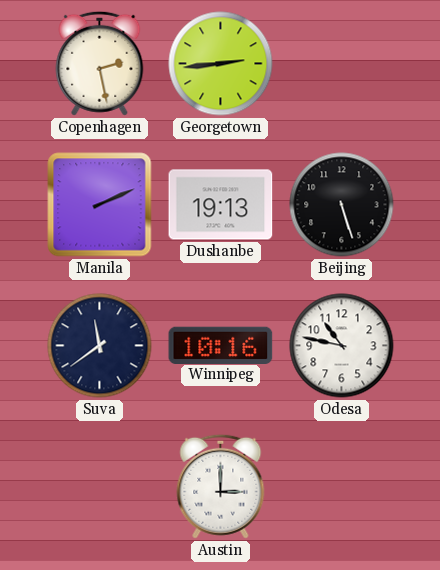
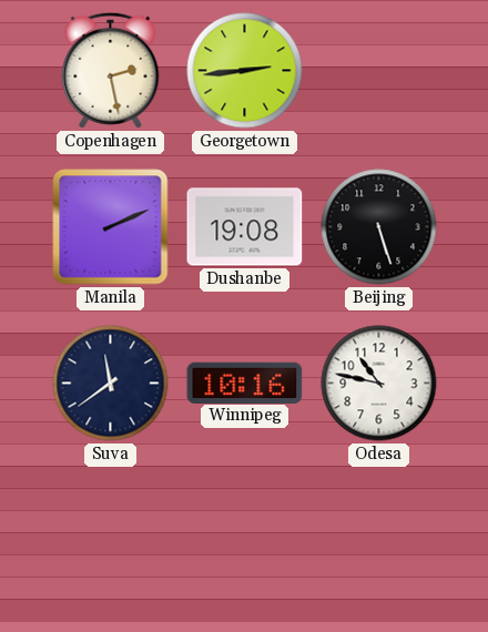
Dushanbe: 19:13 -> 19:08 (245, 227)
Austin: 3:00 -> none (221, 486)
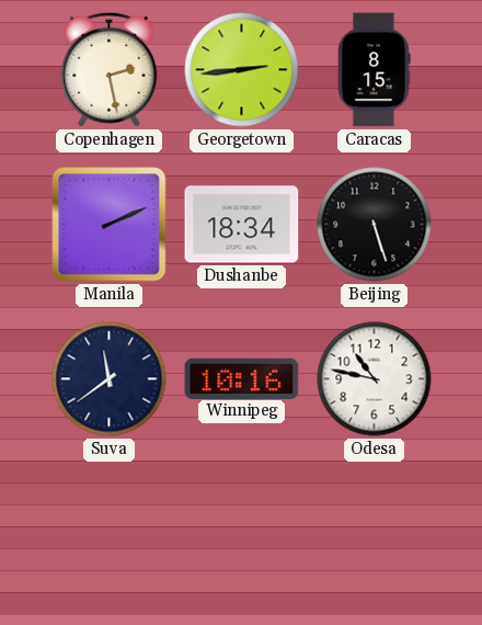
Caracas: none -> 8:15 (374, 70)
Dushanbe: 19:08 -> 18:34 (242, 225)
